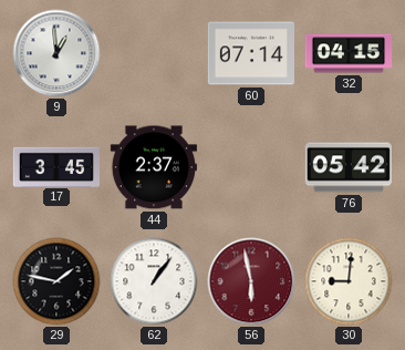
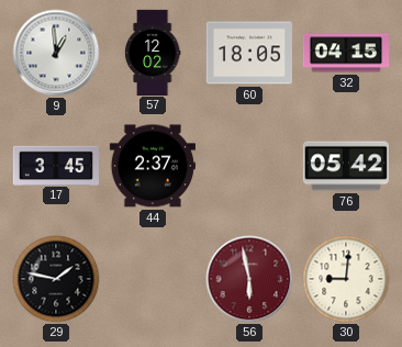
57: none -> 12:02 (153, 52)
60: 07:14 -> 18:05 (249, 53)
62: 1:06 -> none (154, 281)
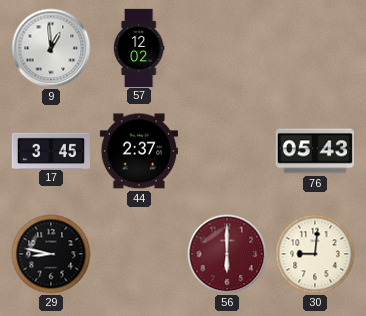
60: 18:05 -> none (249, 53)
32: 04:15 -> none (345, 53)
76: 05:42 -> 05:43 (315, 151)
29: 1:47 -> 8:47 (51, 254)
56: 5:58 -> 6:00 (227, 254)
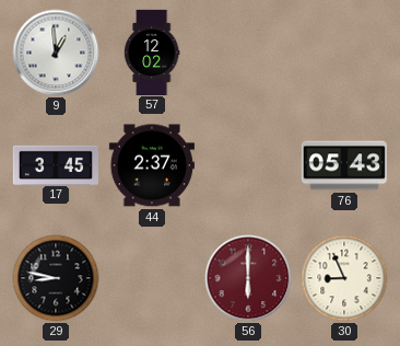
30: 9:01 -> 8:56 (344, 278)
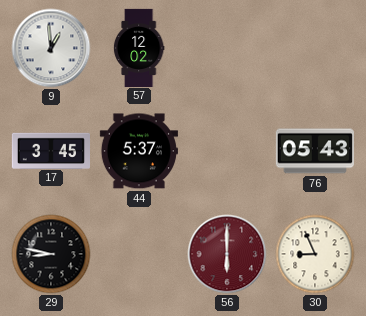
44: 2:37 -> 5:37 (139, 151)
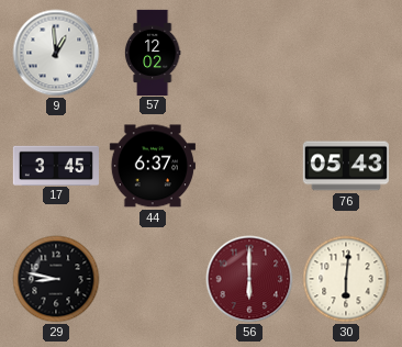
44: 5:37 -> 6:37 (153, 166)
30: 8:56 -> 6:01 (346, 279)
